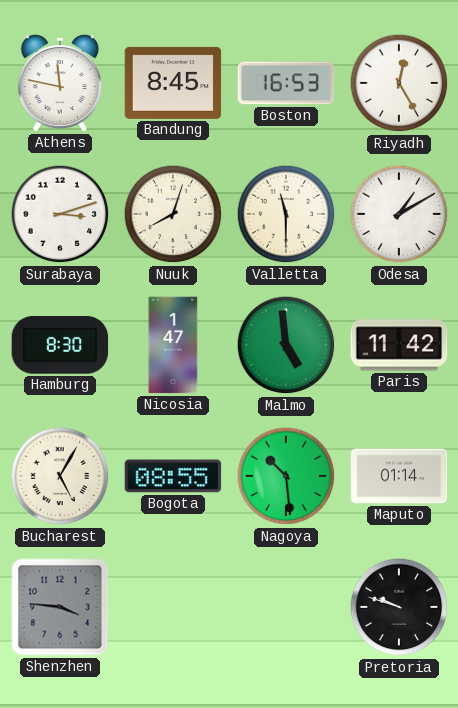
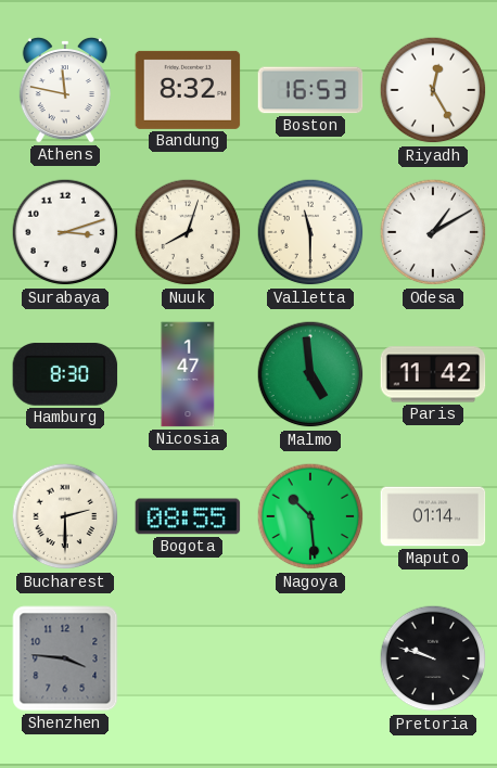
Bandung: 8:45 -> 8:32 (188, 90)
Bucharest: 5:05 -> 2:30 (65, 516)
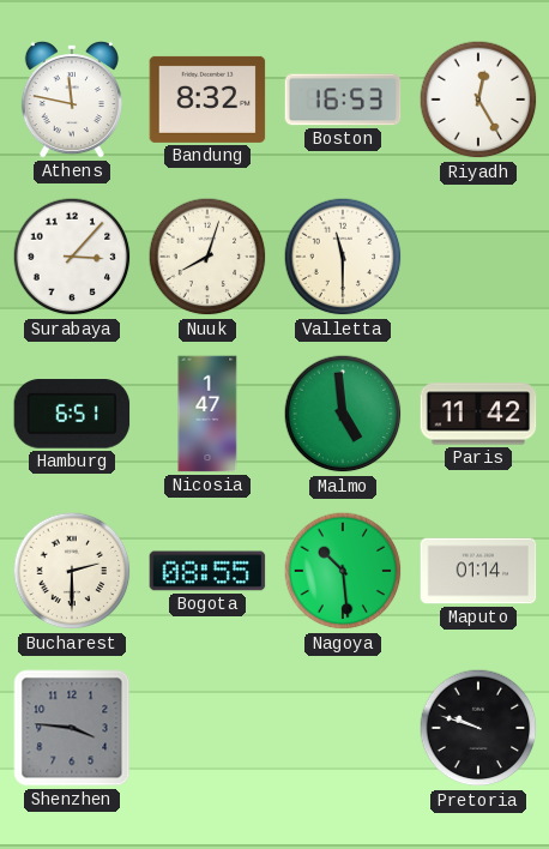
Surabaya: 3:12 -> 3:07 (72, 257)
Odesa: 1:10 -> none (433, 232)
Hamburg: 8:30 -> 6:51 (72, 414)
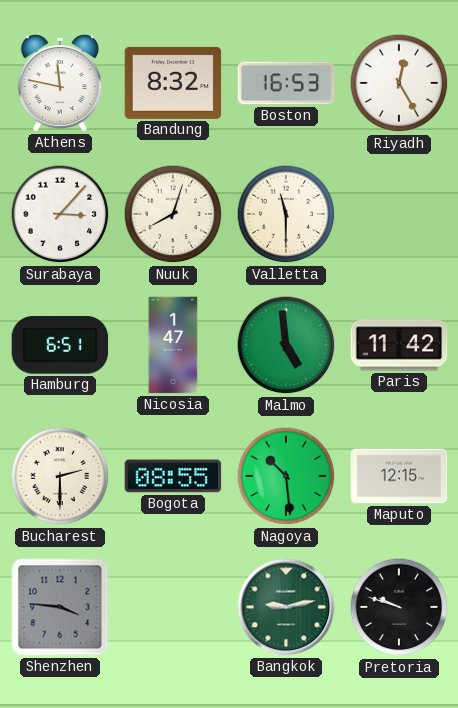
Maputo: 01:14 -> 12:15 (399, 476)
Bangkok: none -> 9:13 (286, 607)
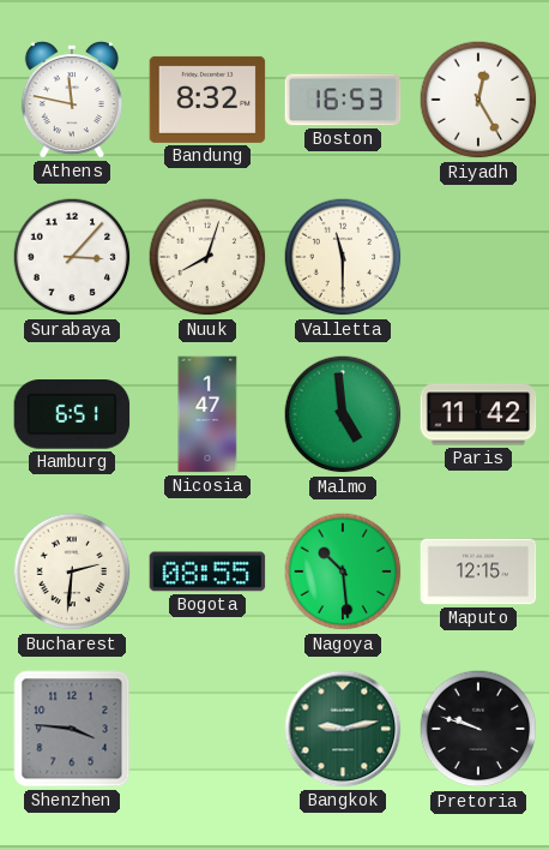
Bucharest: 2:30 -> 2:31 (72, 571)
